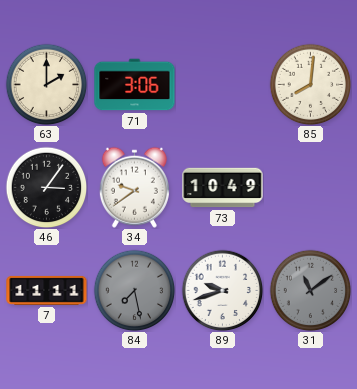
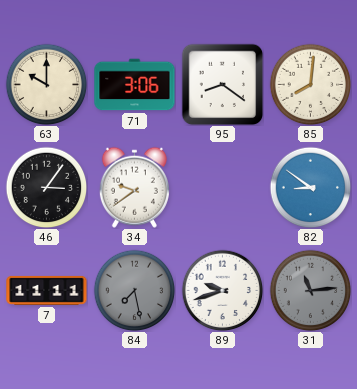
63: 2:00 -> 10:00 (46, 84)
95: none -> 8:21 (222, 84)
73: 10:49 -> none (223, 188)
82: none -> 8:51 (310, 187)
31: 11:09 -> 11:14 (310, 290)
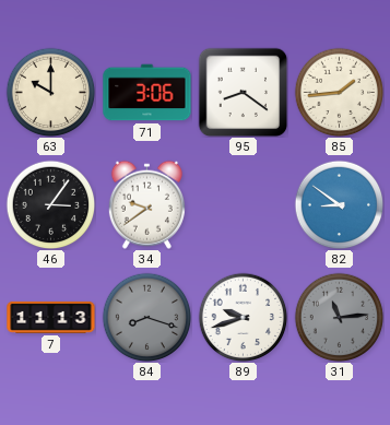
85: 8:01 -> 1:44 (339, 92)
7: 11:11 -> 11:13 (51, 317)
84: 7:28 -> 8:18 (146, 317)
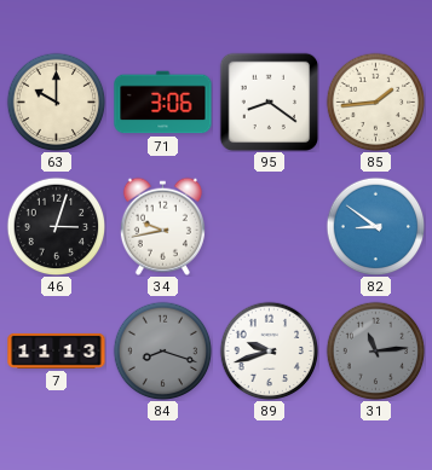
46: 3:06 -> 3:03 (56, 226)
34: 9:39 -> 9:43 (162, 226)
